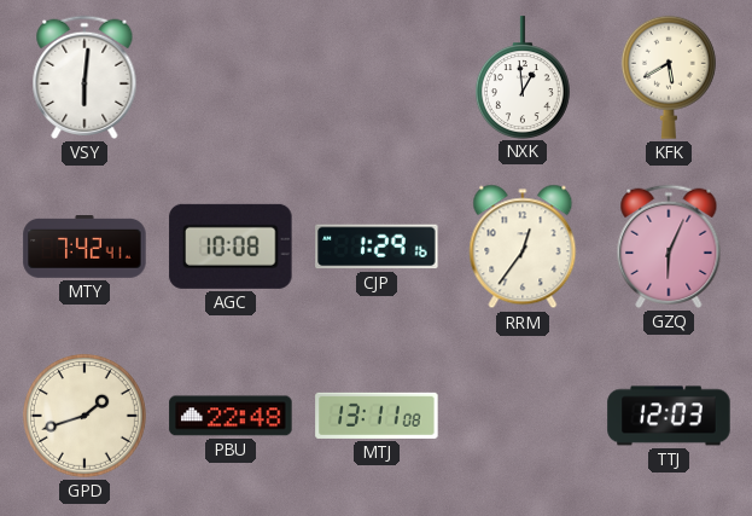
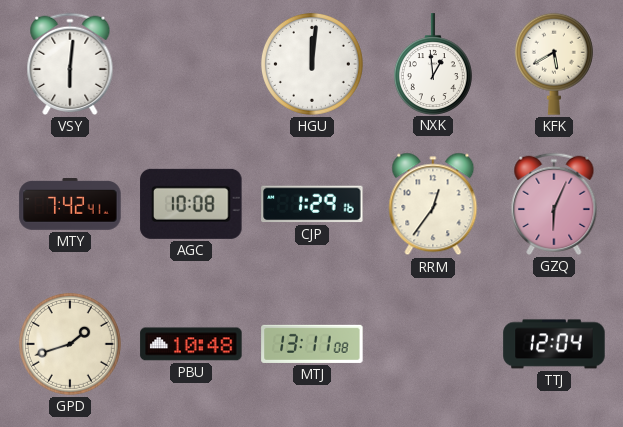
HGU: none -> 12:01 (312, 64)
PBU: 22:48 -> 10:48 (191, 344)
TTJ: 12:03 -> 12:04 (554, 344)
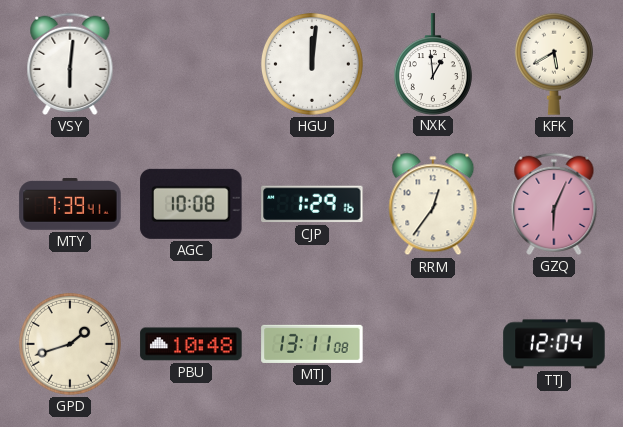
MTY: 7:42 -> 7:39 (70, 205)
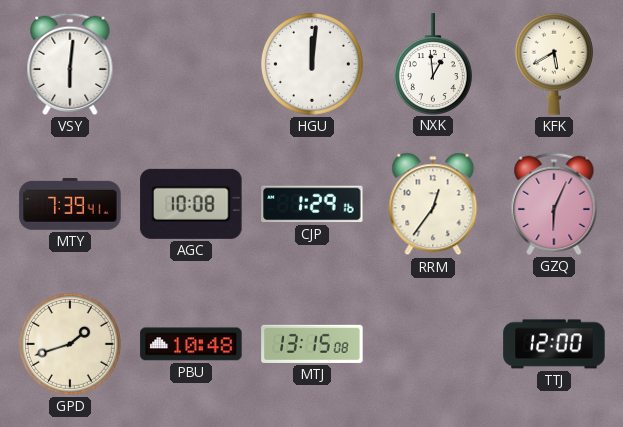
MTJ: 13:11 -> 13:15 (312, 344)
TTJ: 12:04 -> 12:00 (554, 344)
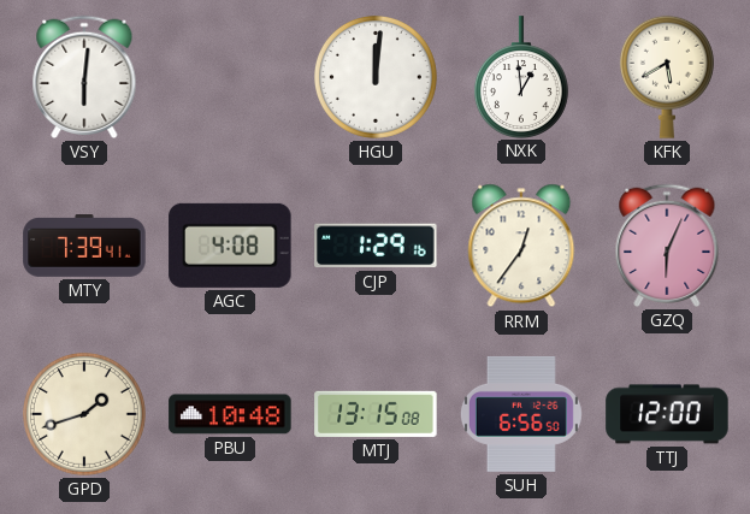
AGC: 10:08 -> 4:08 (230, 246)
SUH: none -> 6:56 (521, 414)
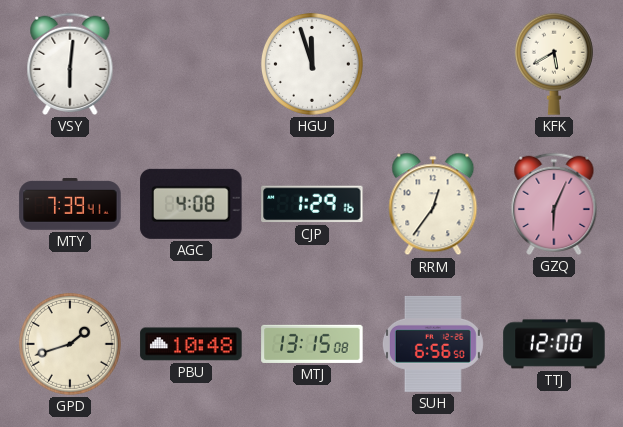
HGU: 12:01 -> 11:57 (312, 64)
NXK: 12:59 -> none (521, 77)
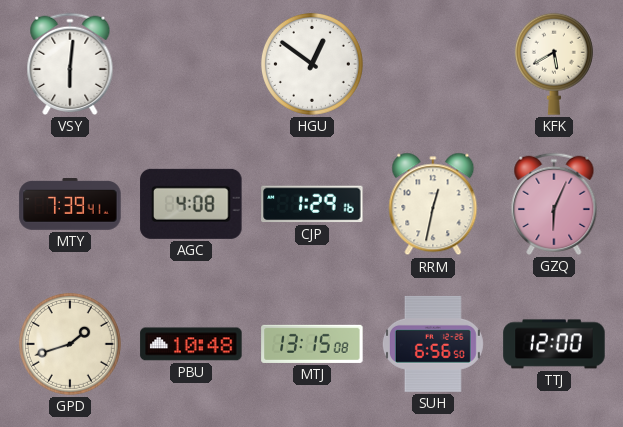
HGU: 11:57 -> 12:51 (312, 64)
RRM: 12:36 -> 12:32 (433, 204)
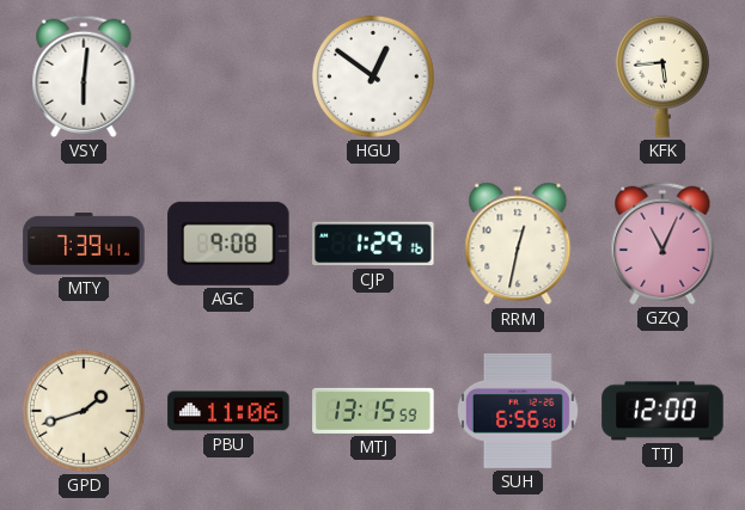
KFK: 5:40 -> 5:44 (662, 76)
AGC: 4:08 -> 9:08 (228, 244)
GZQ: 6:04 -> 11:04 (662, 244)
PBU: 10:48 -> 11:06 (228, 411)
MTJ: 13:15:08 -> 13:15:59 (373, 411)
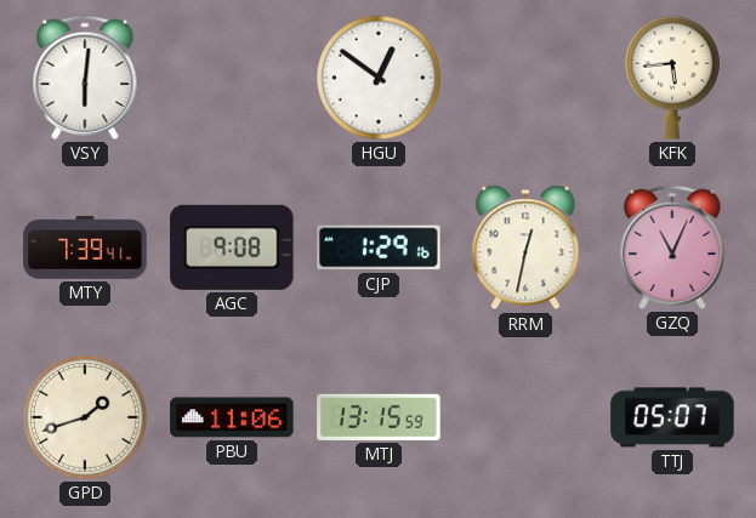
SUH: 6:56 -> none (518, 411)
TTJ: 12:00 -> 05:07 (672, 417)
